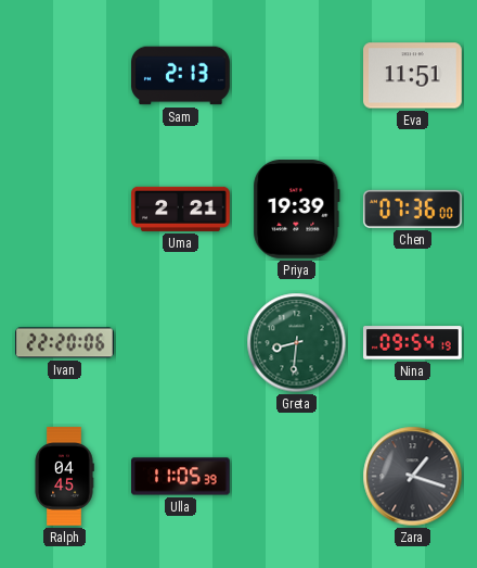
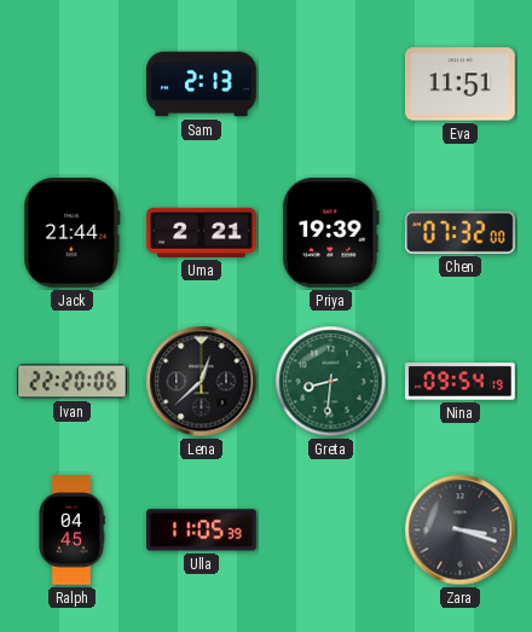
Jack: none -> 21:44 (73, 233)
Chen: 07:36 -> 07:32 (461, 232)
Lena: none -> 12:38 (202, 382)
Zara: 1:18 -> 3:18 (461, 530)
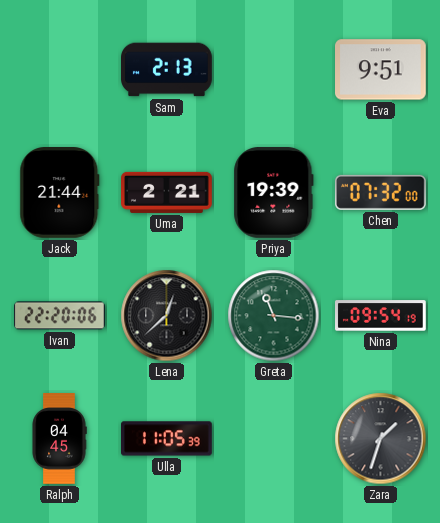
Eva: 11:51 -> 9:51 (381, 70)
Greta: 8:31 -> 11:16 (274, 316)
Zara: 3:18 -> 1:33 (381, 439)
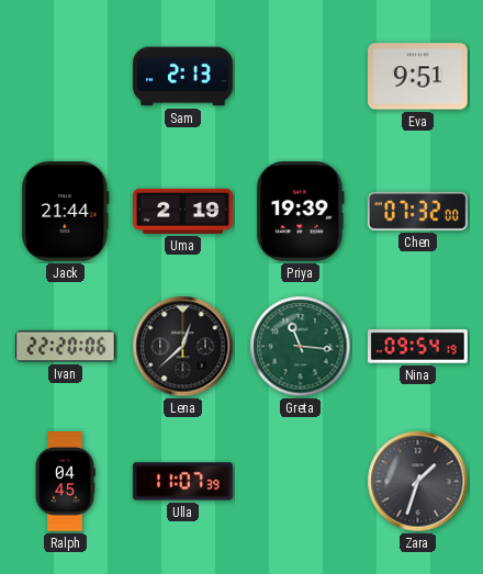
Uma: 2:21 -> 2:19 (183, 211)
Ulla: 11:05 -> 11:07 (183, 482)
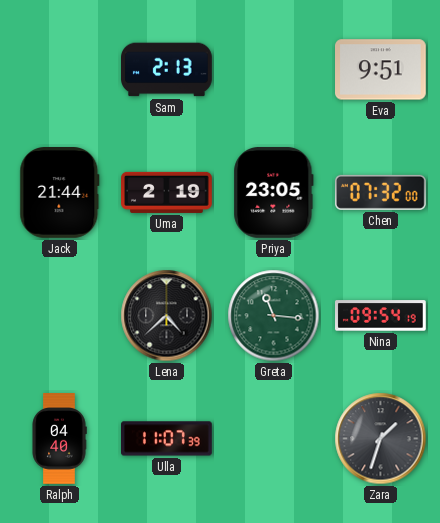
Priya: 19:39 -> 23:05 (274, 193)
Ivan: 22:20 -> none (66, 347)
Lena: 12:38 -> 4:38 (167, 316)
Ralph: 04:45 -> 04:40 (59, 439)
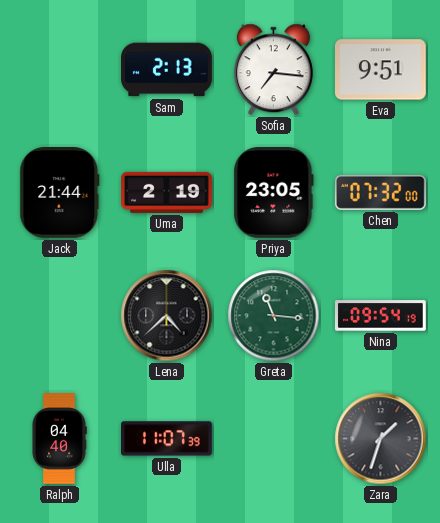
Sofia: none -> 7:16 (273, 70)
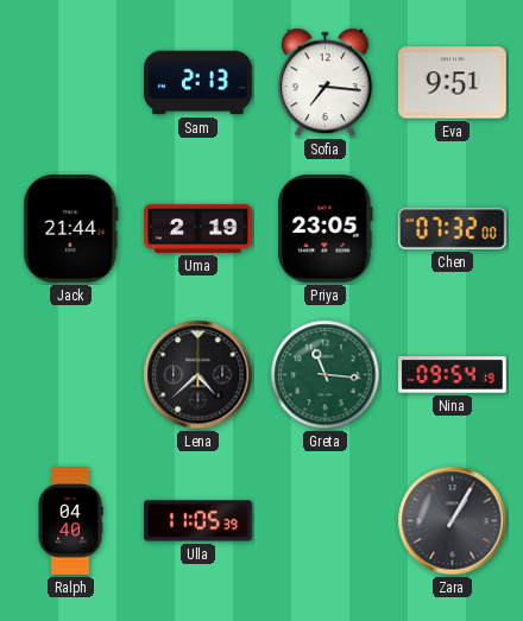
Ulla: 11:07 -> 11:05 (199, 521)
Zara: 1:33 -> 1:05 (453, 521)
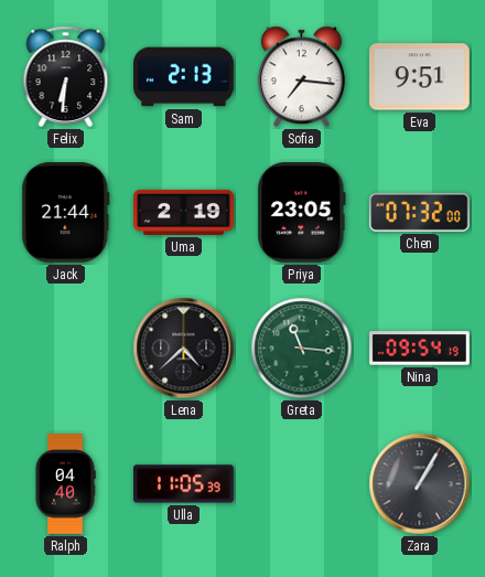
Felix: none -> 6:31 (66, 76)
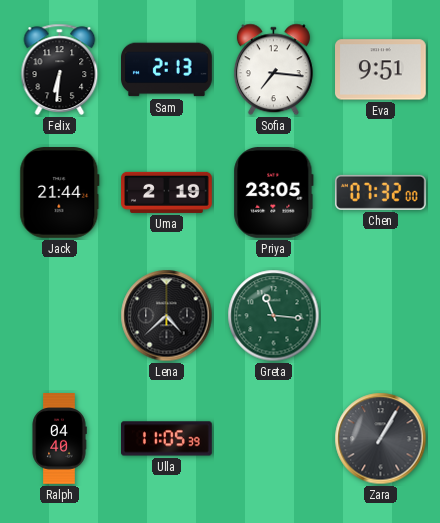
Nina: 09:54 -> none (420, 349)
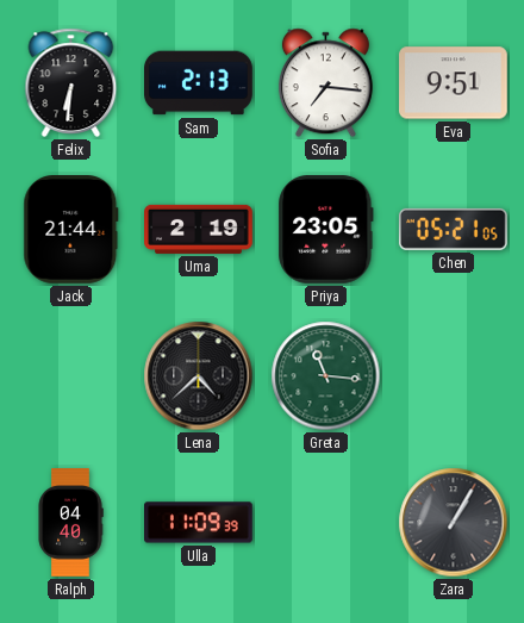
Chen: 07:32 -> 05:21 (454, 229)
Ulla: 11:05 -> 11:09 (199, 523)
